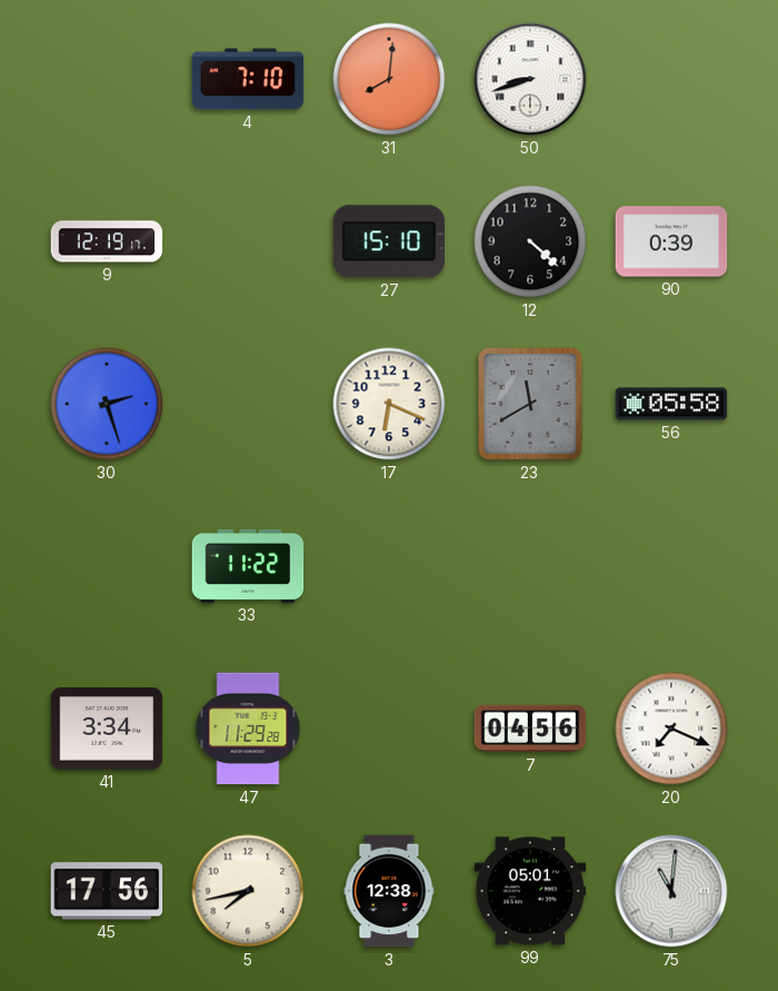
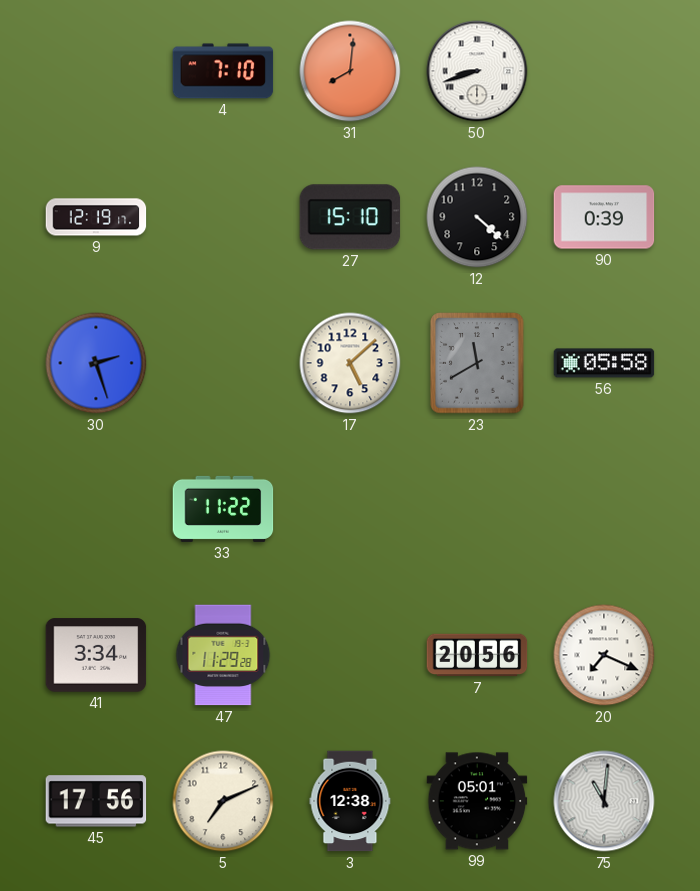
17: 6:19 -> 5:08 (350, 363)
7: 04:56 -> 20:56 (477, 655)
5: 7:43 -> 7:11 (223, 801)
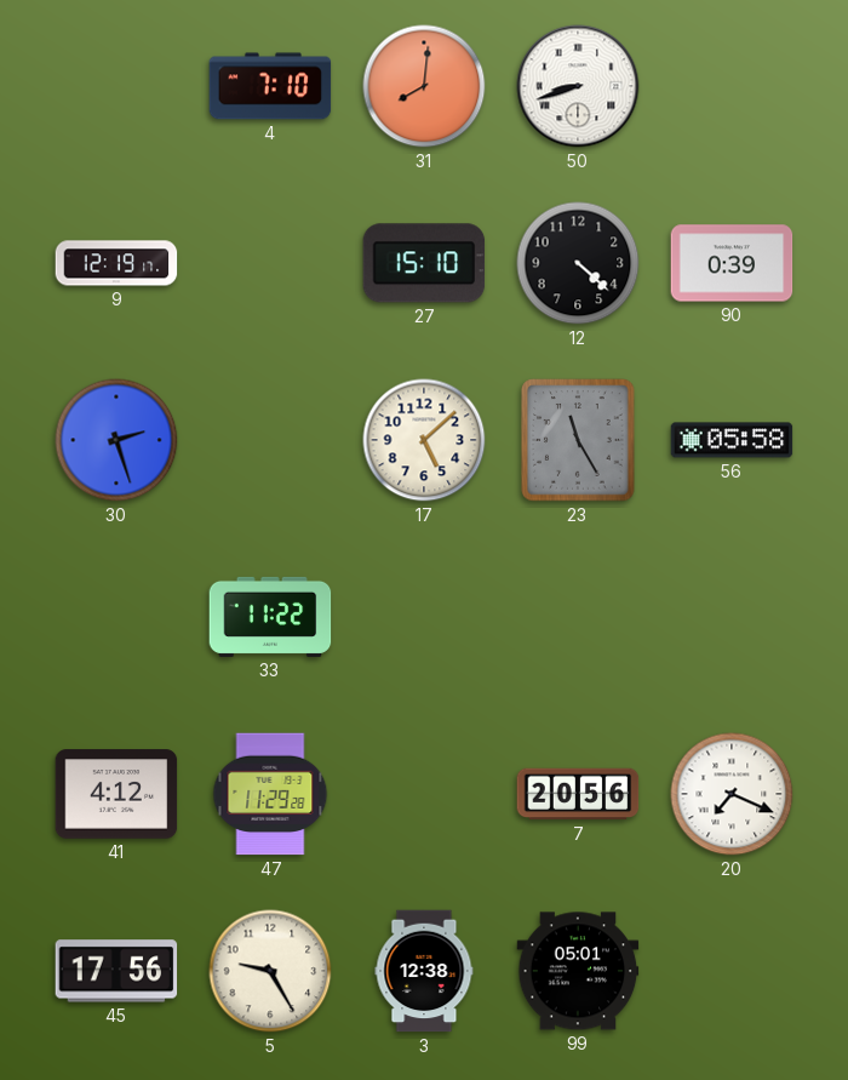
23: 11:40 -> 11:25 (578, 440)
41: 3:34 -> 4:12 (116, 794)
5: 7:11 -> 9:25 (270, 971)
75: 11:01 -> none (604, 801)
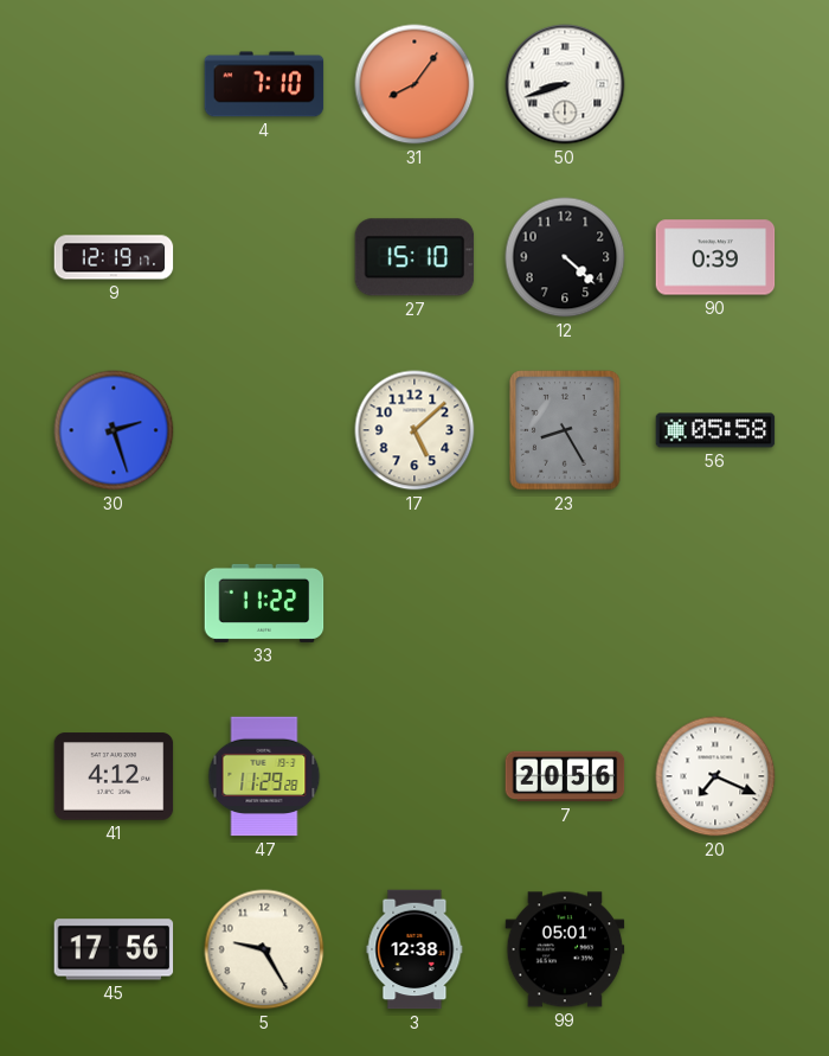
31: 8:01 -> 8:06 (415, 84)
23: 11:25 -> 8:25 (565, 430)
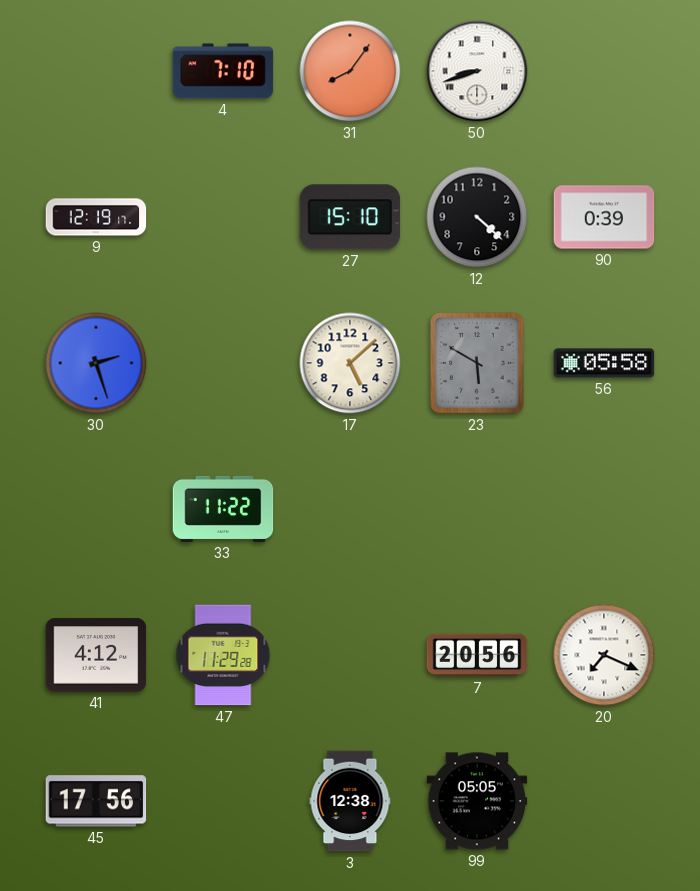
23: 8:25 -> 5:50 (477, 363)
5: 9:25 -> none (264, 949)
99: 05:01 -> 05:05 (477, 801)
